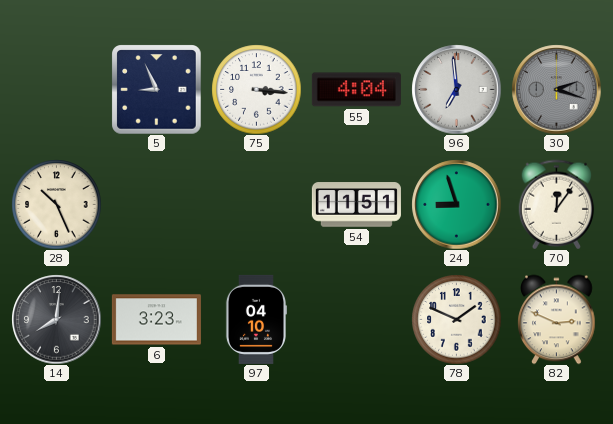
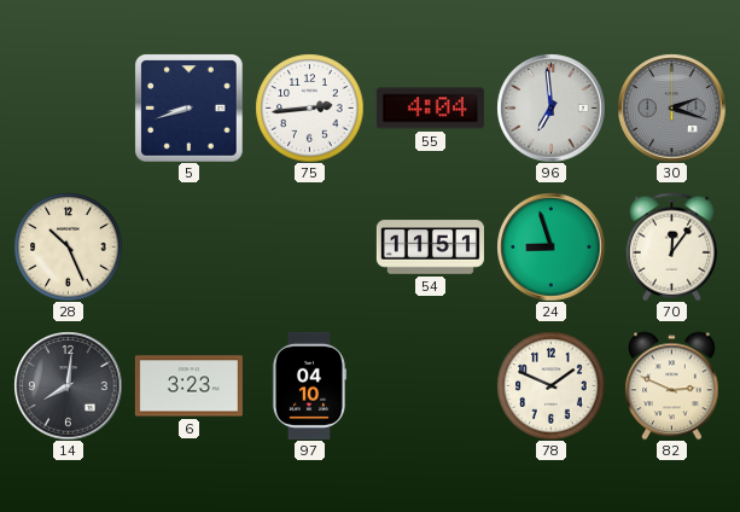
5: 8:56 -> 8:42 (188, 107)
75: 3:16 -> 2:44 (309, 107)
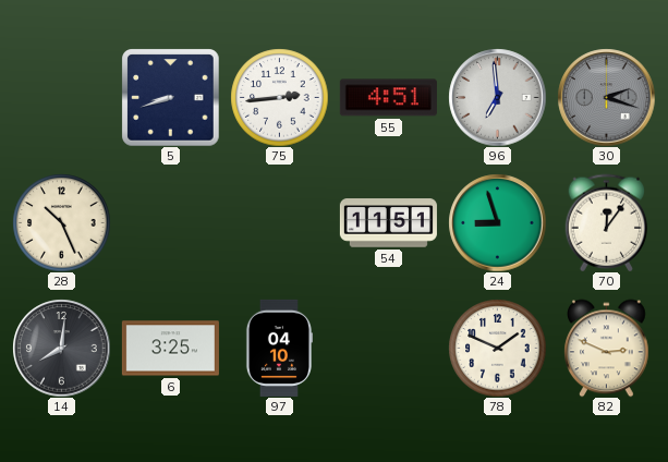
55: 4:04 -> 4:51 (388, 98)
6: 3:23 -> 3:25 (170, 349)
